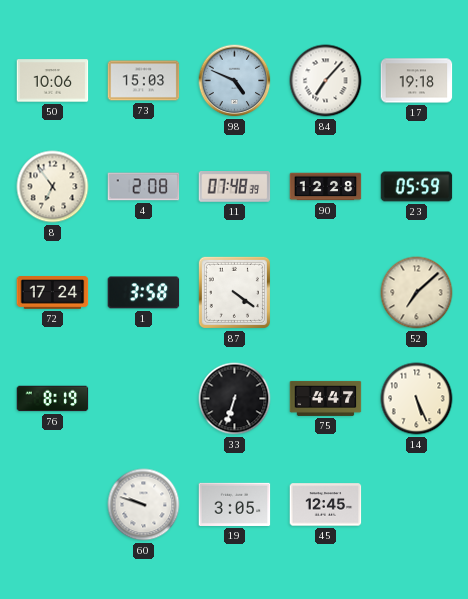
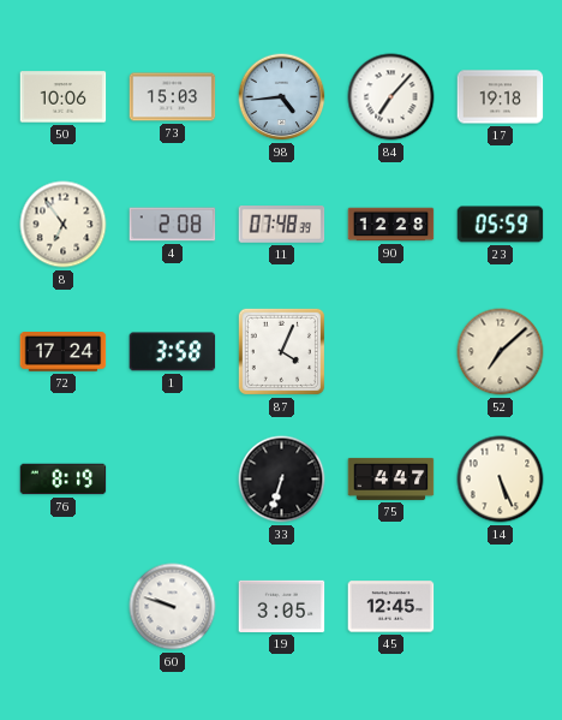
98: 4:49 -> 4:44 (282, 97)
87: 4:21 -> 4:04 (281, 351)
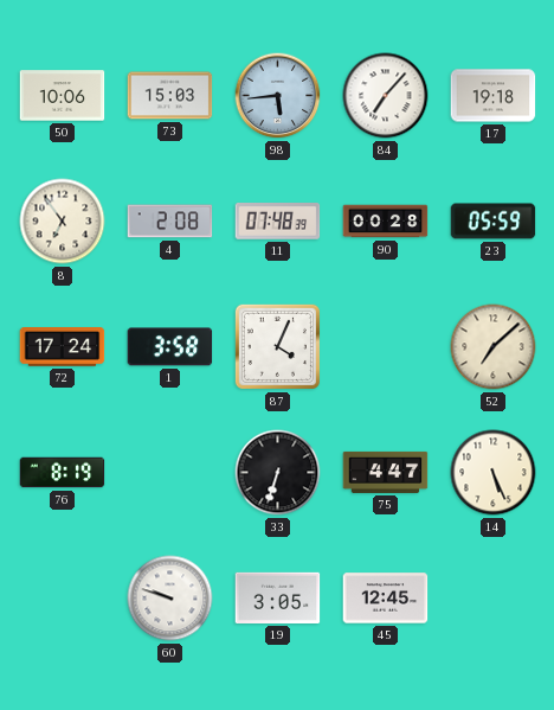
98: 4:44 -> 5:44 (278, 96)
90: 12:28 -> 00:28 (386, 222)
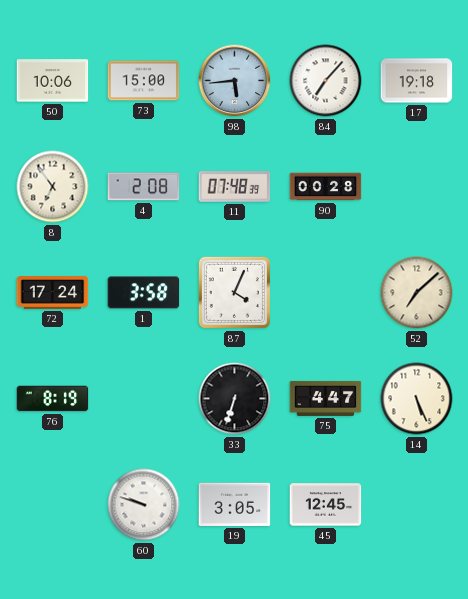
73: 15:03 -> 15:00 (144, 81)
23: 05:59 -> none (494, 222)
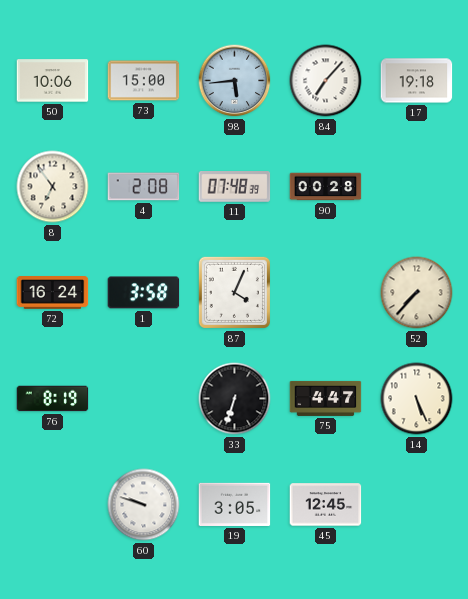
72: 17:24 -> 16:24 (53, 293)
52: 7:08 -> 7:37 (417, 293)
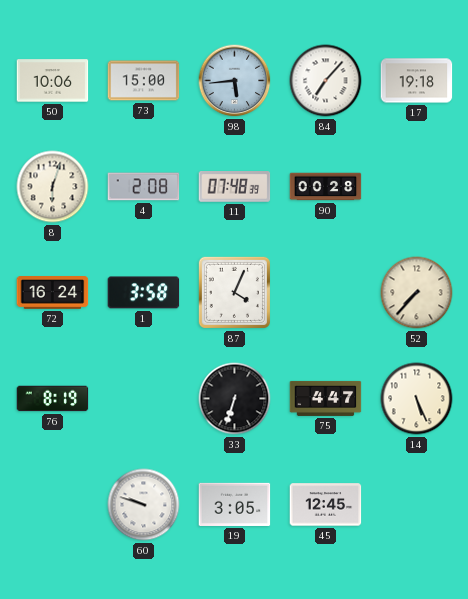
8: 6:54 -> 6:03 (53, 187)
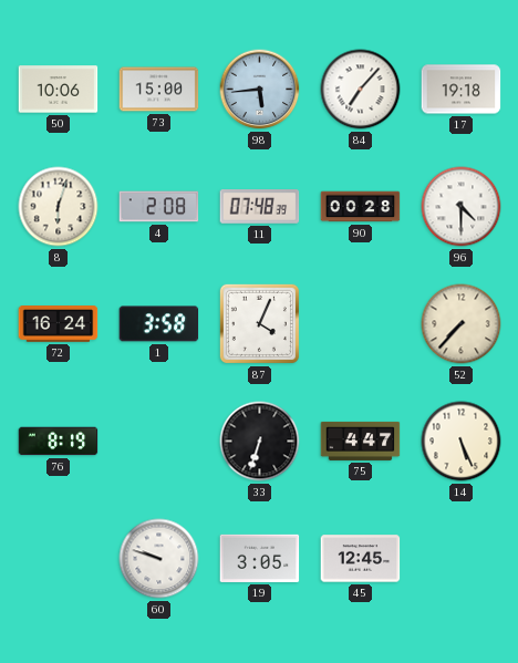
96: none -> 4:30 (462, 207)
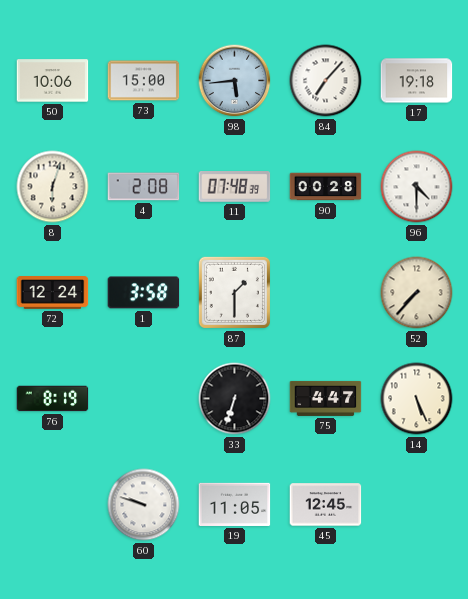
72: 16:24 -> 12:24 (53, 293)
87: 4:04 -> 1:30 (234, 292)
19: 3:05 -> 11:05 (235, 504)
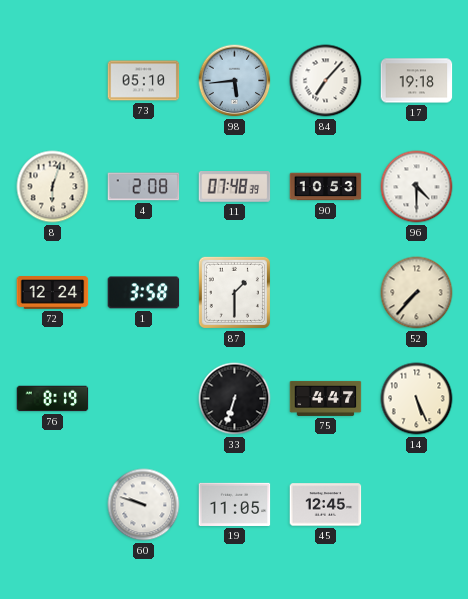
50: 10:06 -> none (53, 81)
73: 15:00 -> 05:10 (144, 81)
90: 00:28 -> 10:53 (326, 187)
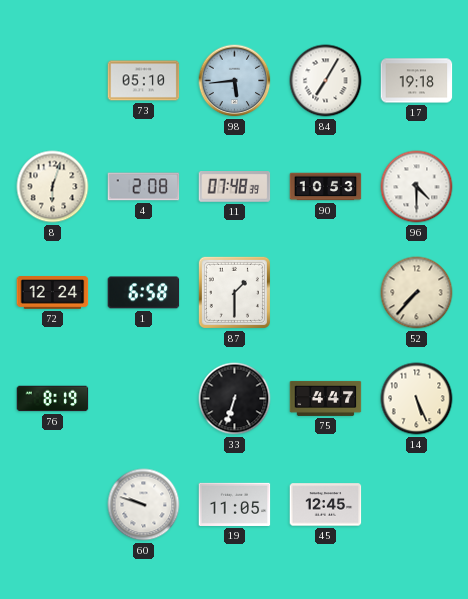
84: 7:07 -> 7:05 (326, 81)
1: 3:58 -> 6:58 (144, 293)
